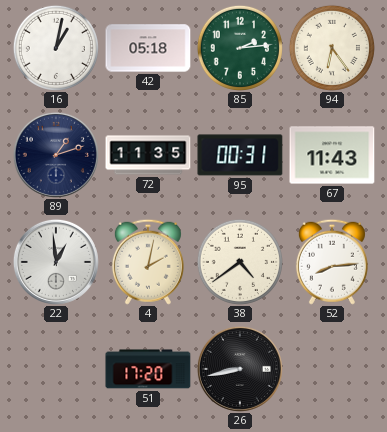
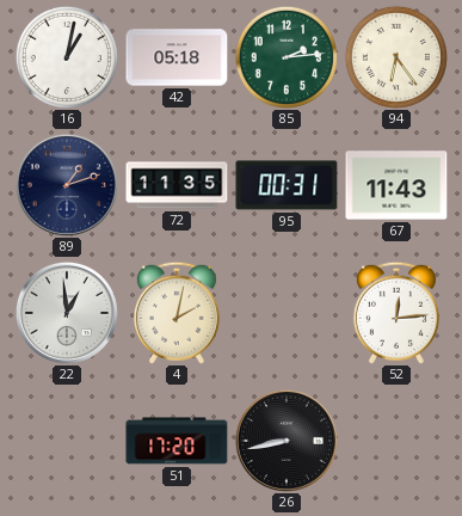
38: 4:39 -> none (240, 262)
52: 8:14 -> 12:14 (396, 313)
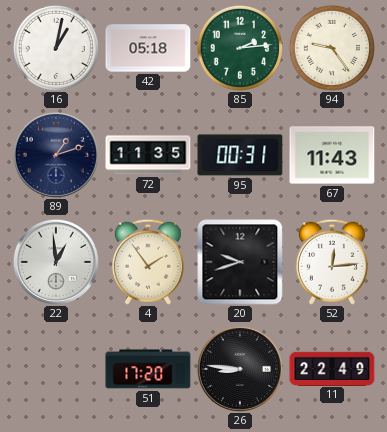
94: 6:24 -> 9:24 (332, 48)
4: 2:02 -> 1:54 (148, 262)
20: none -> 9:42 (240, 262)
26: 8:43 -> 8:46 (240, 369)
11: none -> 22:49 (332, 368)
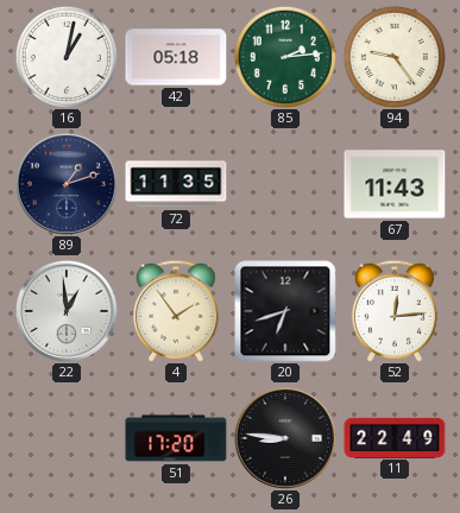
95: 00:31 -> none (240, 155)
20: 9:42 -> 6:42 (285, 311)
